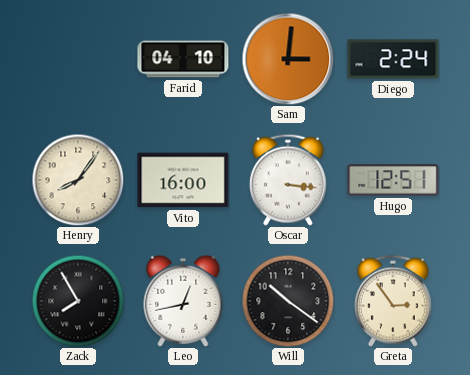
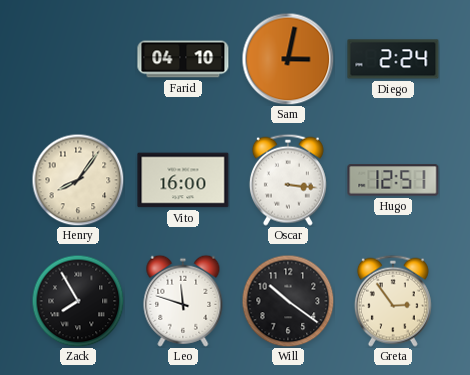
Sam: 3:01 -> 3:02 (288, 59)
Leo: 12:43 -> 11:48 (183, 301)
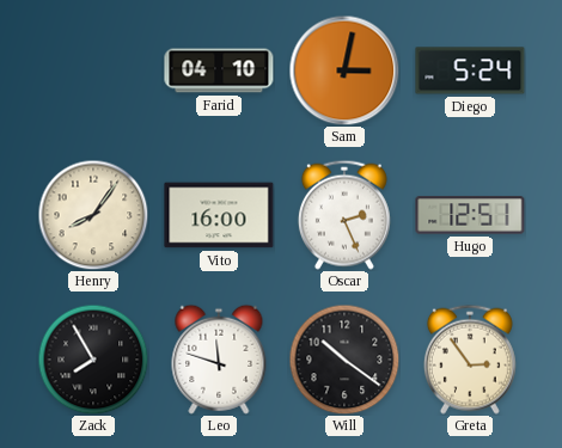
Diego: 2:24 -> 5:24 (470, 70)
Oscar: 3:16 -> 2:26 (344, 215)
